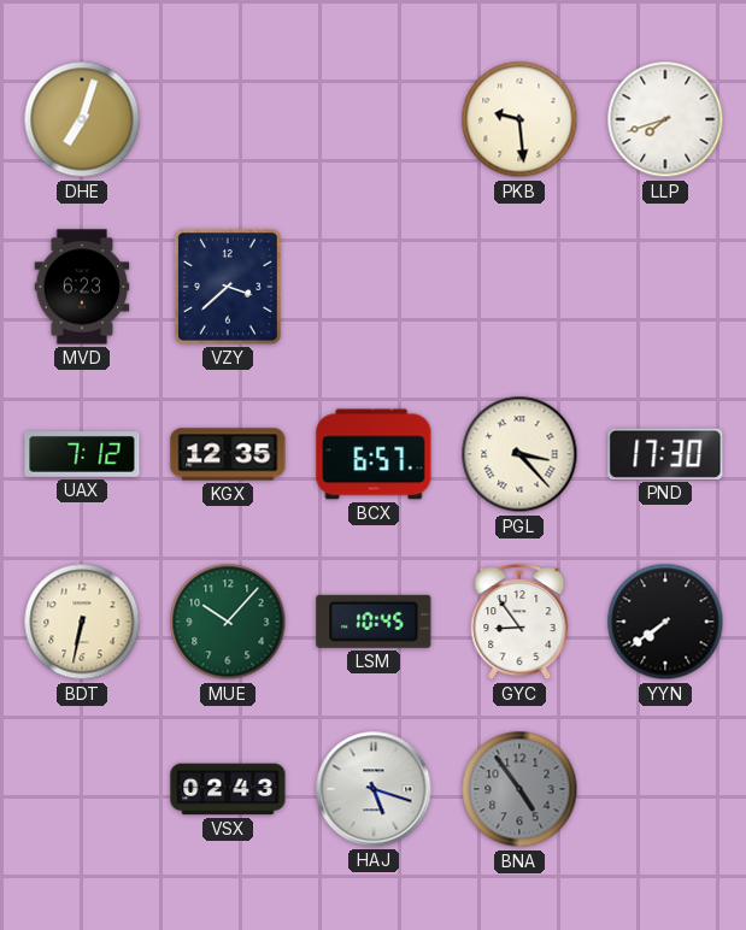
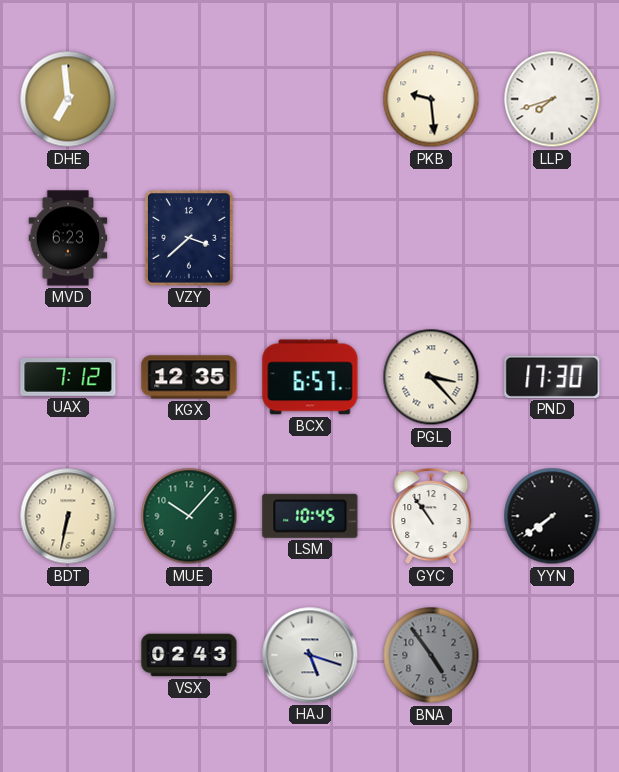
DHE: 7:03 -> 6:59 (68, 99)
GYC: 8:54 -> 10:54 (431, 516)
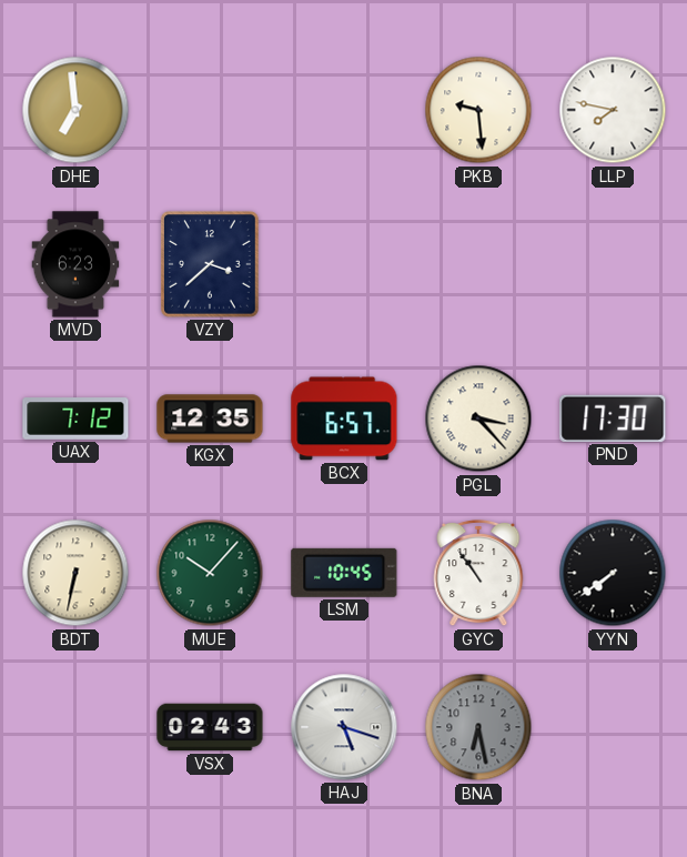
LLP: 7:42 -> 7:47 (613, 110)
BNA: 4:54 -> 6:28 (478, 727)
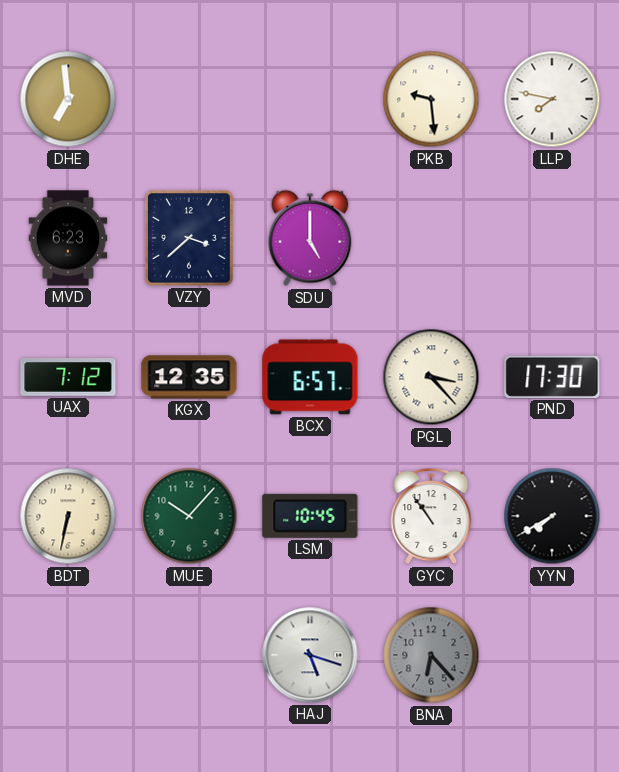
SDU: none -> 5:00 (310, 238)
YYN: 7:39 -> 7:40 (552, 516)
VSX: 02:43 -> none (210, 727)
BNA: 6:28 -> 6:23 (431, 655)
